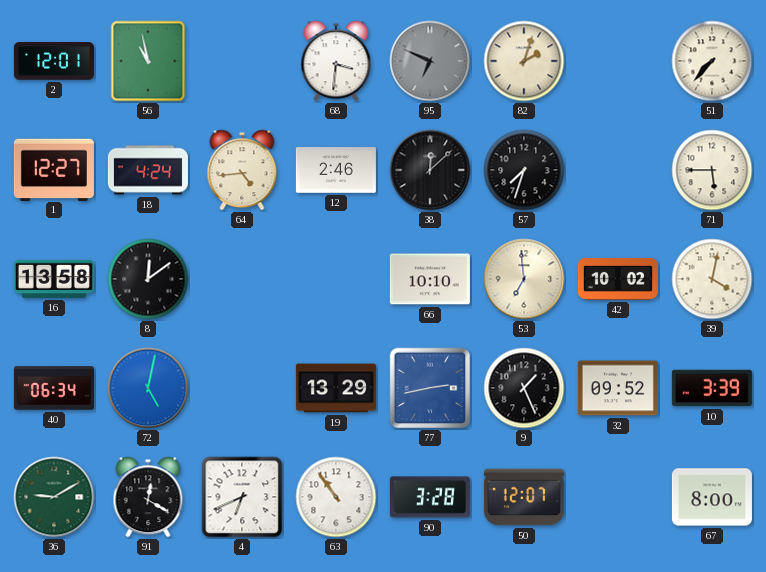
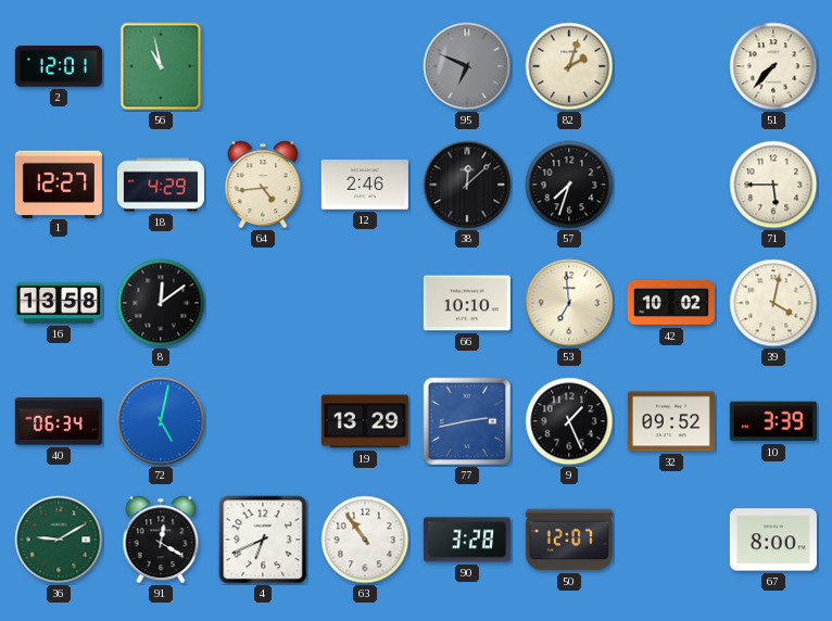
68: 3:31 -> none (336, 61)
18: 4:24 -> 4:29 (161, 185)
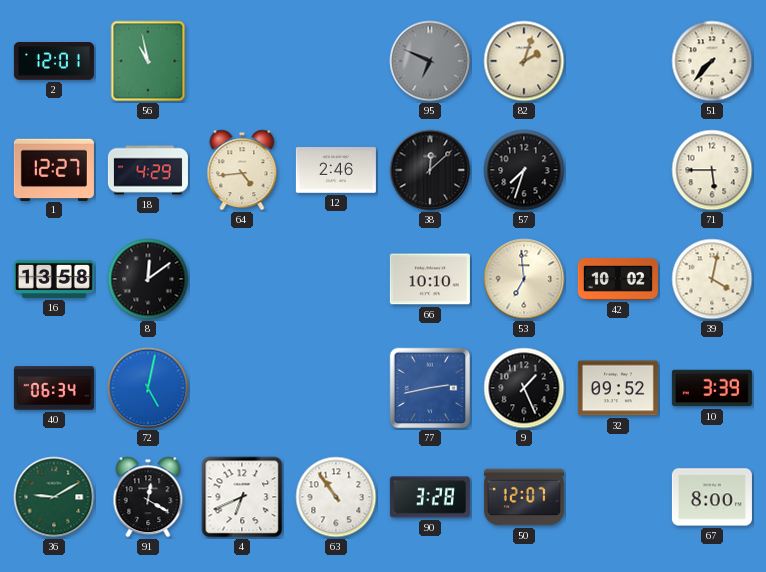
19: 13:29 -> none (365, 421)
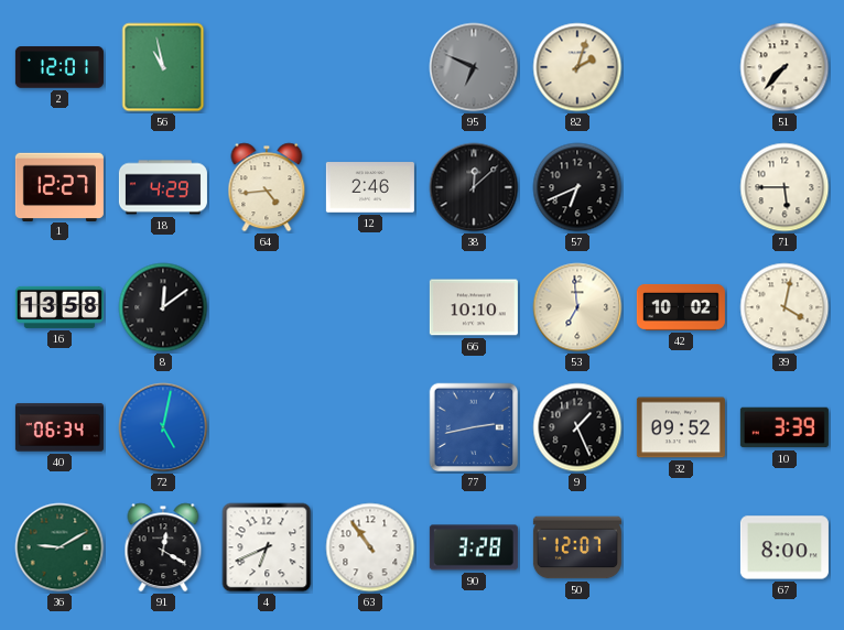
57: 7:33 -> 6:41 (577, 187)
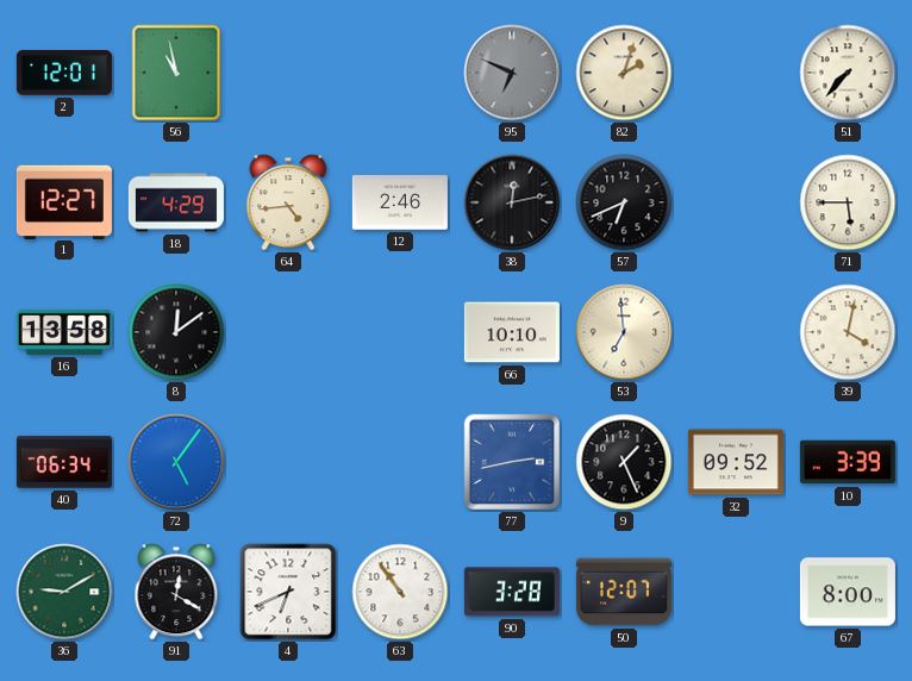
38: 12:08 -> 12:13 (512, 202)
42: 10:02 -> none (681, 307)
72: 5:02 -> 5:06 (176, 462)
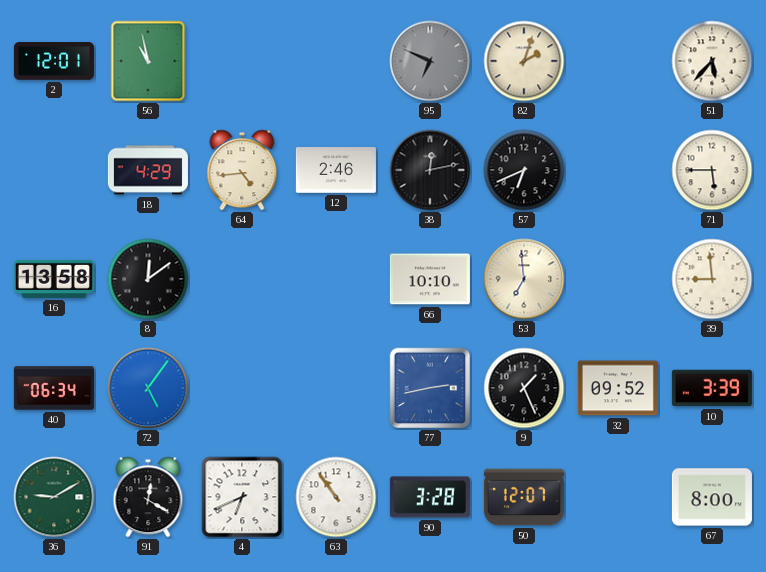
51: 7:37 -> 5:37 (712, 61)
1: 12:27 -> none (64, 201)
39: 4:02 -> 8:59 (712, 279)
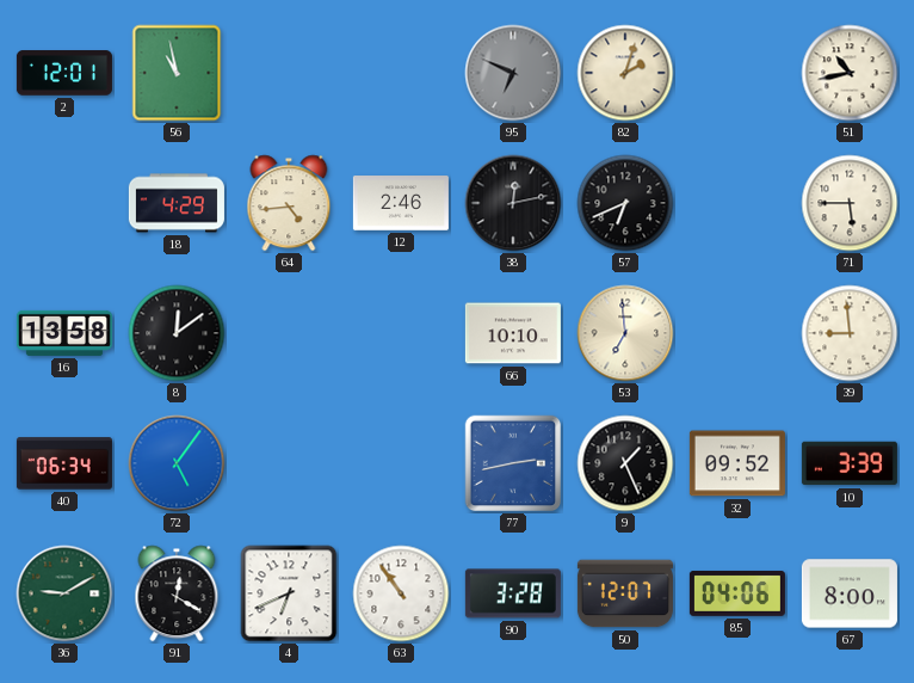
51: 5:37 -> 10:43 (850, 73)
85: none -> 04:06 (737, 593)
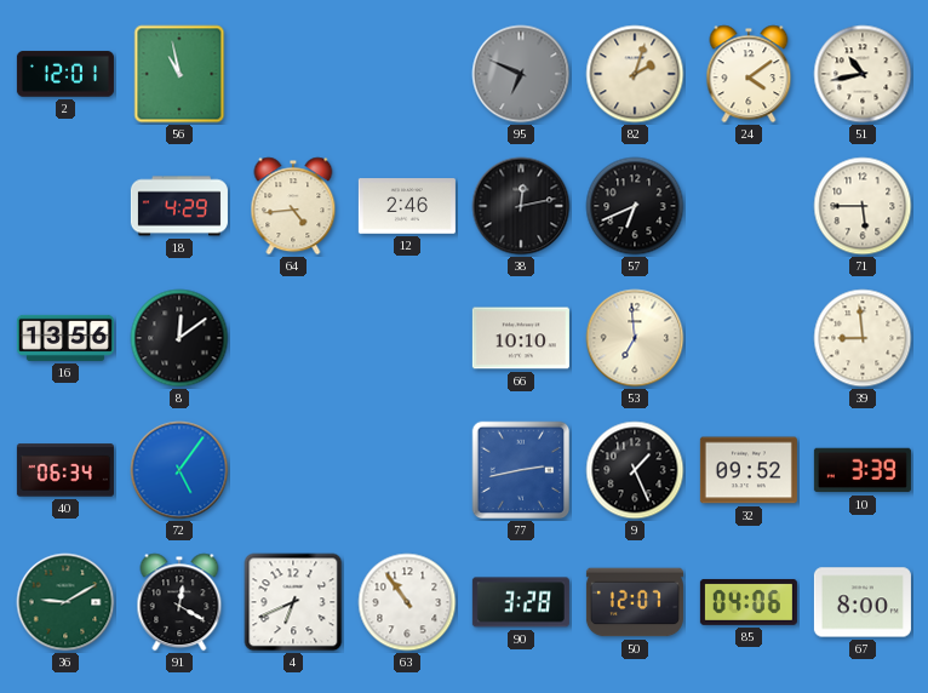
24: none -> 4:09 (749, 74)
16: 13:58 -> 13:56 (65, 338)
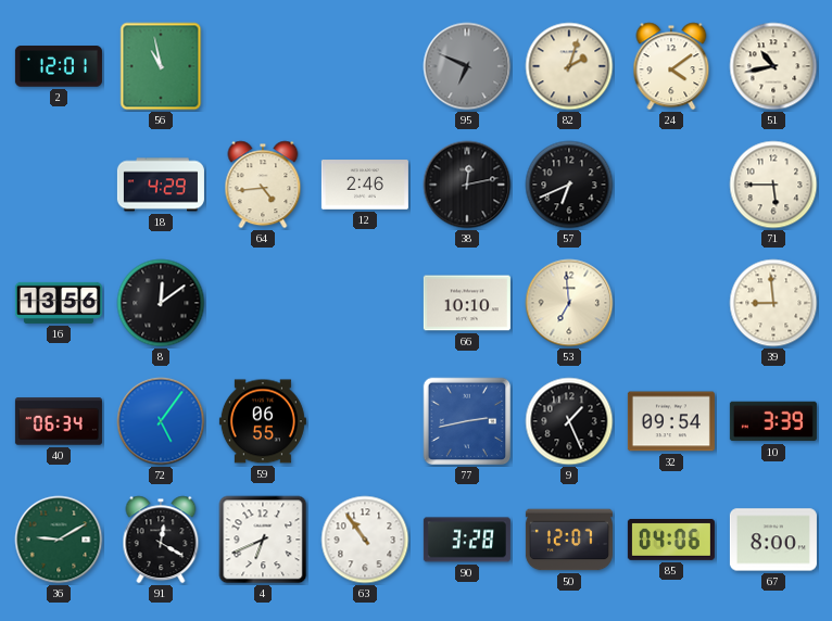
59: none -> 06:55 (263, 421)
32: 09:52 -> 09:54 (671, 421)
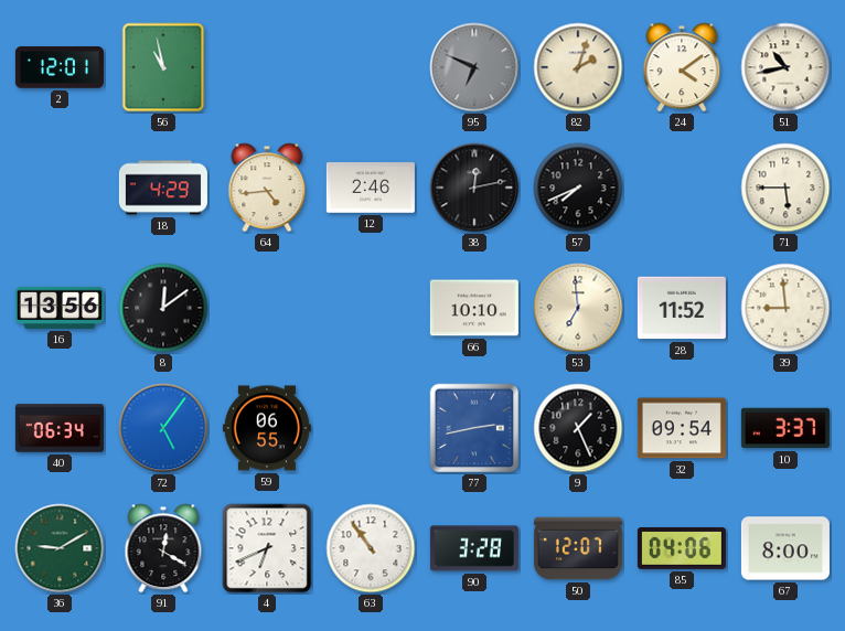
57: 6:41 -> 7:41 (578, 188)
28: none -> 11:52 (682, 308)
10: 3:39 -> 3:37 (785, 428)
